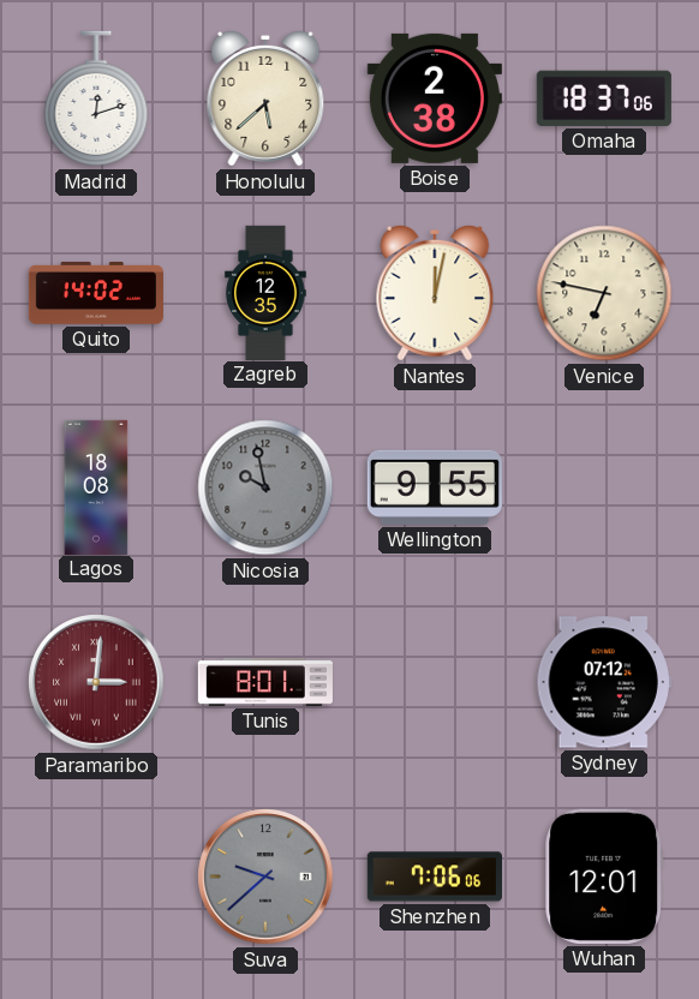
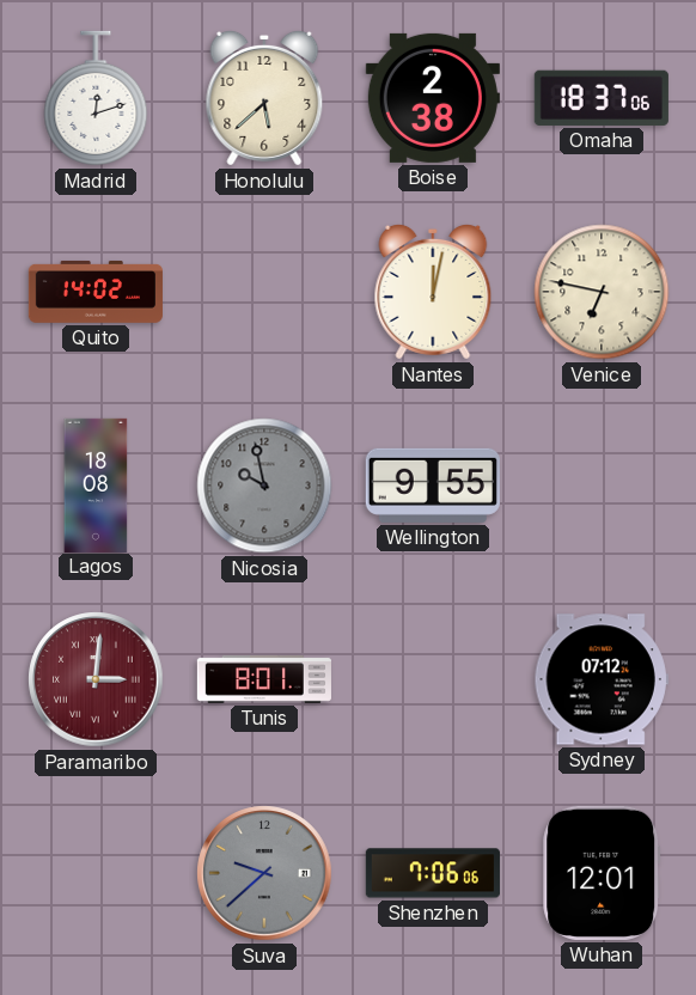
Zagreb: 12:35 -> none (265, 292)
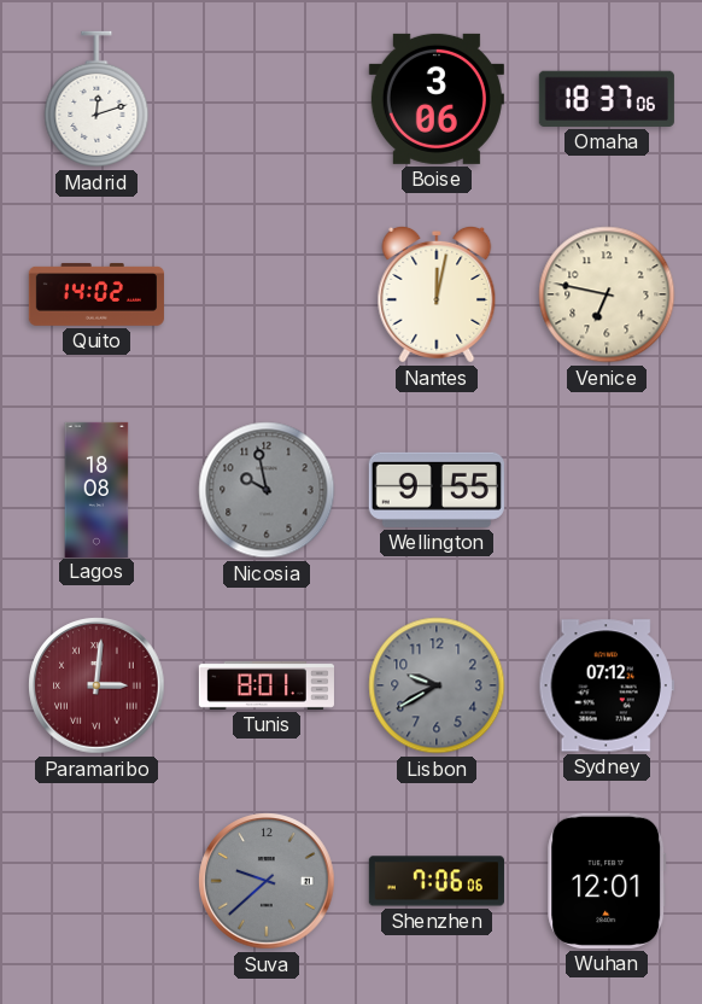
Honolulu: 5:38 -> none (264, 98)
Boise: 2:38 -> 3:06 (437, 99)
Lisbon: none -> 9:40 (437, 685)
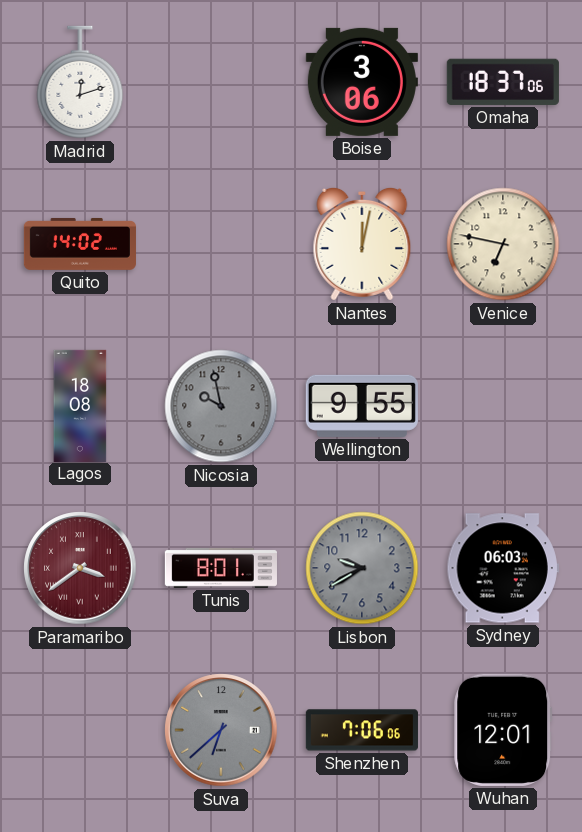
Paramaribo: 3:01 -> 3:39 (80, 568)
Sydney: 07:12 -> 06:03 (503, 568)
Suva: 9:38 -> 6:38 (221, 730)
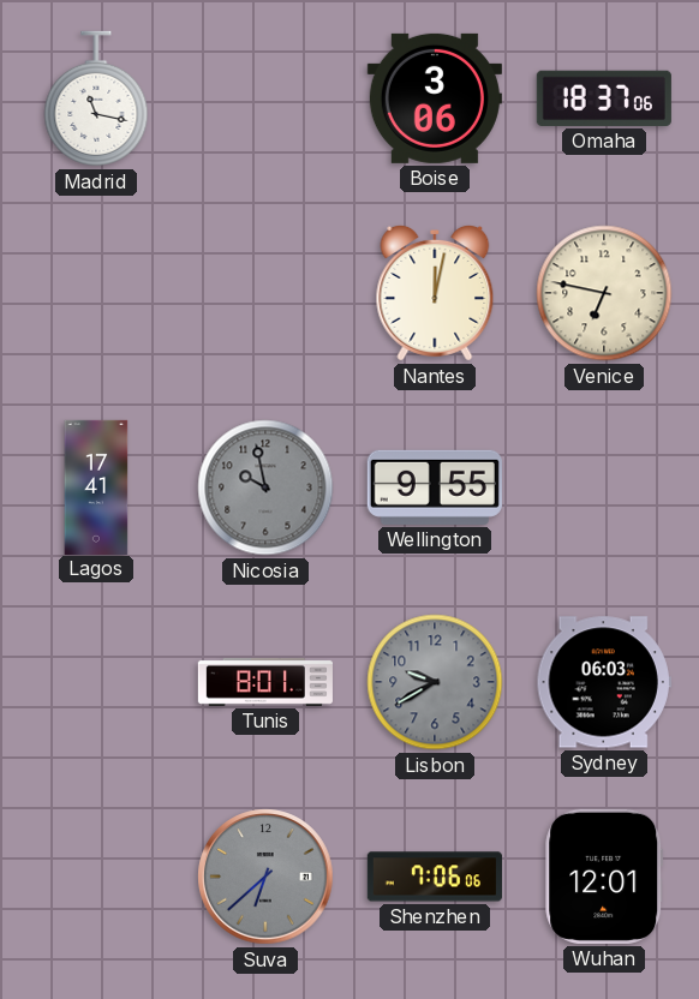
Madrid: 12:12 -> 11:17 (96, 98)
Quito: 14:02 -> none (80, 244)
Lagos: 18:08 -> 17:41 (96, 486)
Paramaribo: 3:39 -> none (80, 568)
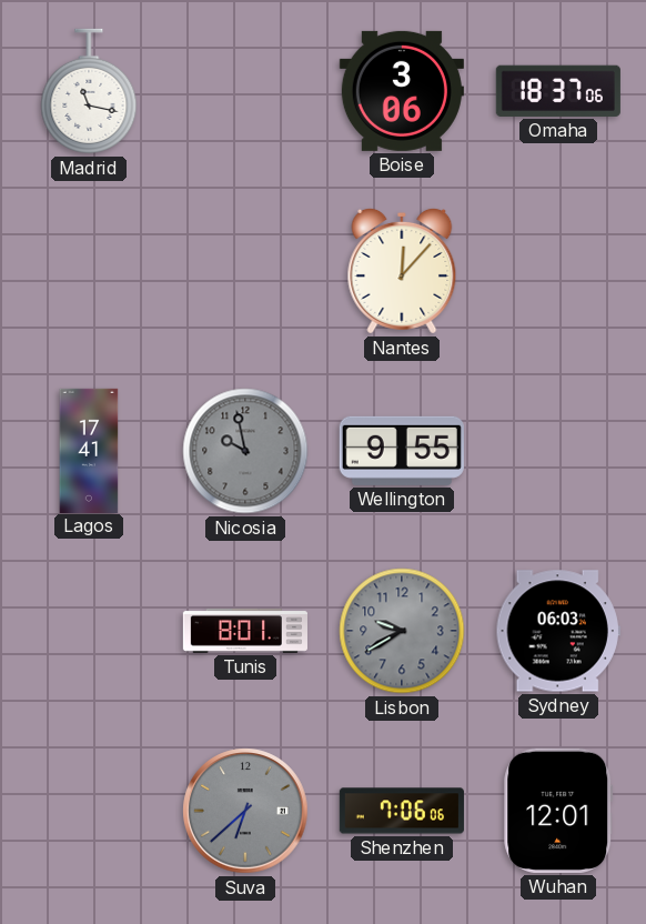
Nantes: 12:02 -> 12:07 (402, 271)
Venice: 6:47 -> none (604, 293)
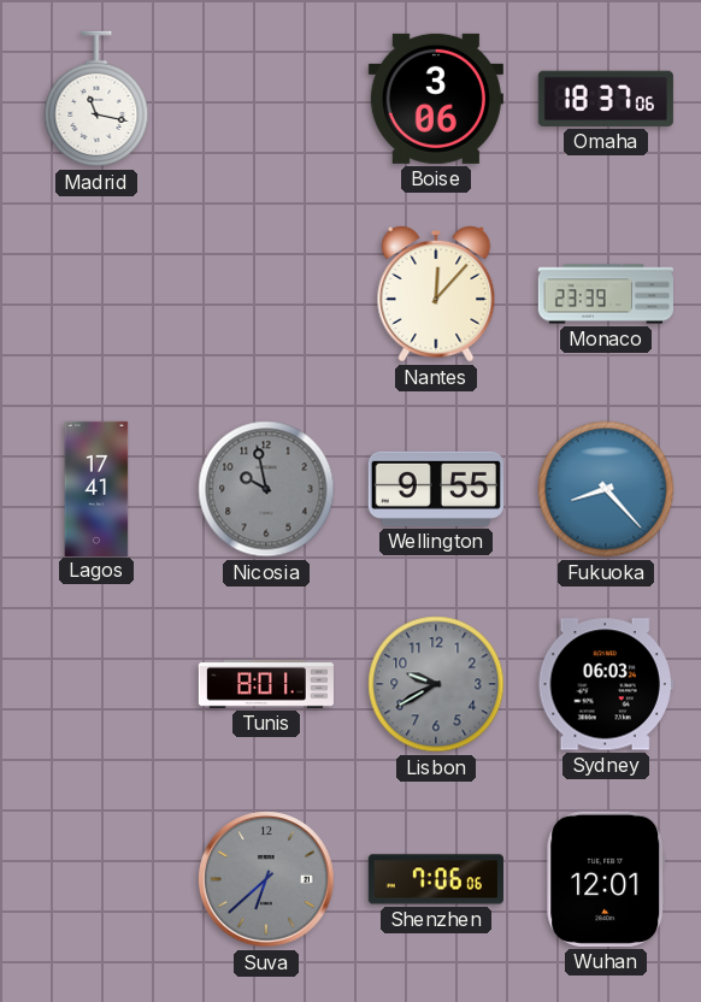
Monaco: none -> 23:39 (605, 294)
Fukuoka: none -> 8:23 (606, 489)
